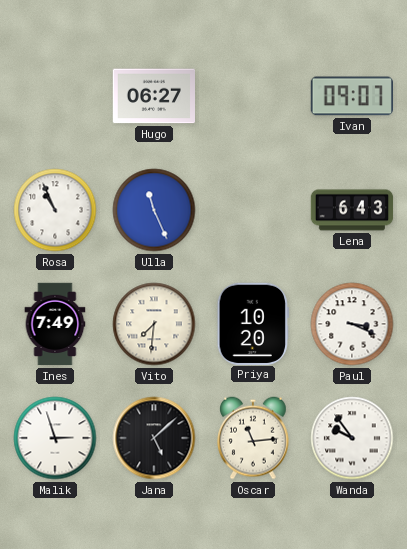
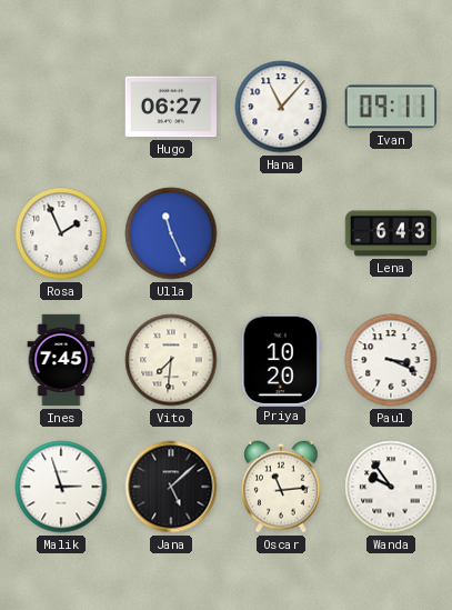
Hana: none -> 11:07 (281, 107)
Ivan: 09:07 -> 09:11 (391, 107)
Rosa: 10:56 -> 1:56 (61, 233)
Ines: 7:49 -> 7:45 (61, 360)
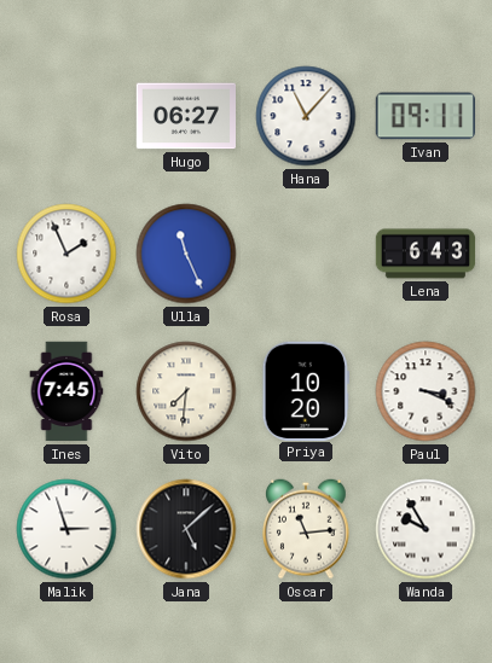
Wanda: 9:54 -> 9:55 (426, 529)
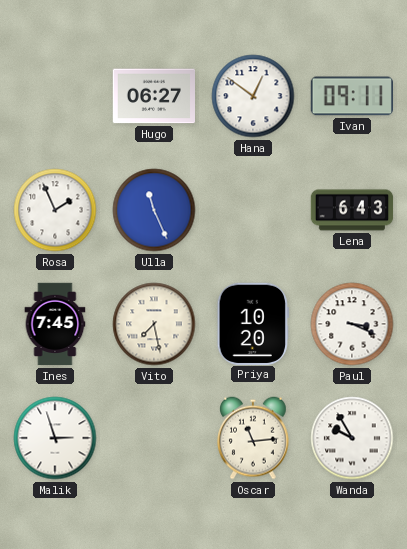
Hana: 11:07 -> 12:51 (253, 96)
Vito: 7:31 -> 7:28 (154, 324)
Jana: 5:08 -> none (186, 529)
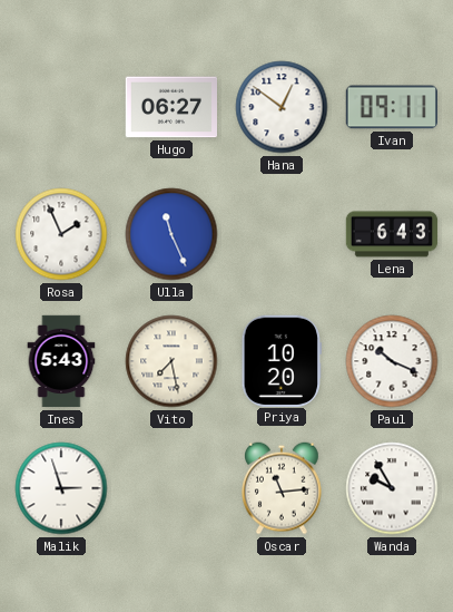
Ines: 7:45 -> 5:43 (61, 361)
Paul: 3:19 -> 10:19 (392, 361)
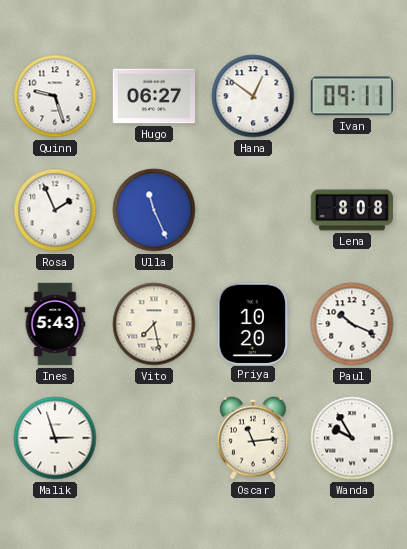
Quinn: none -> 9:27 (55, 96)
Lena: 6:43 -> 8:08 (352, 210)
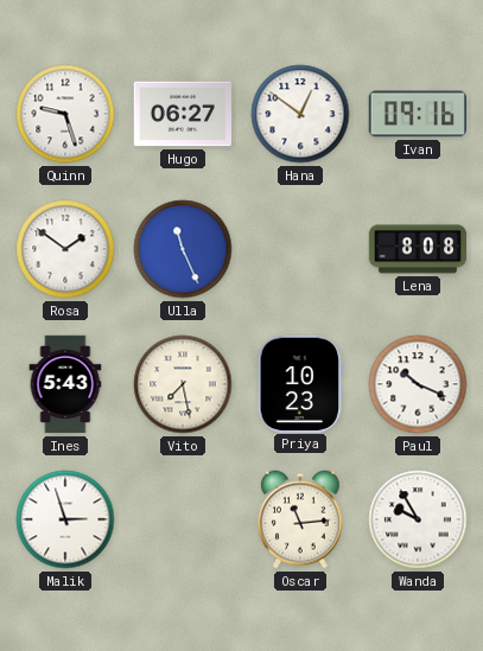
Ivan: 09:11 -> 09:16 (418, 114)
Rosa: 1:56 -> 1:51 (65, 249)
Priya: 10:20 -> 10:23 (300, 383)
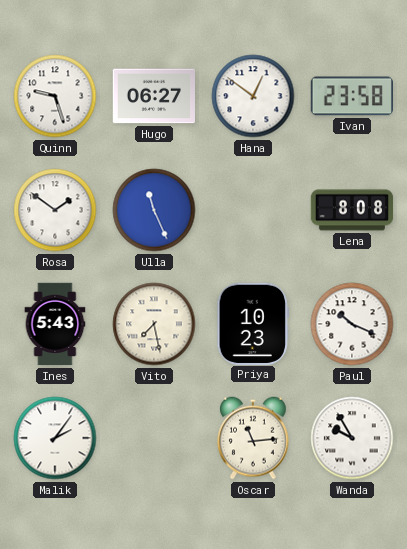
Ivan: 09:16 -> 23:58 (352, 96)
Malik: 2:57 -> 2:06 (55, 438)
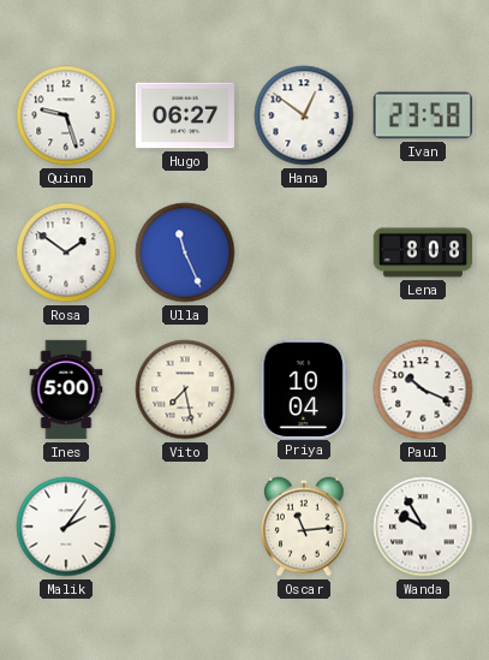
Ines: 5:43 -> 5:00 (66, 390)
Priya: 10:23 -> 10:04 (304, 388)
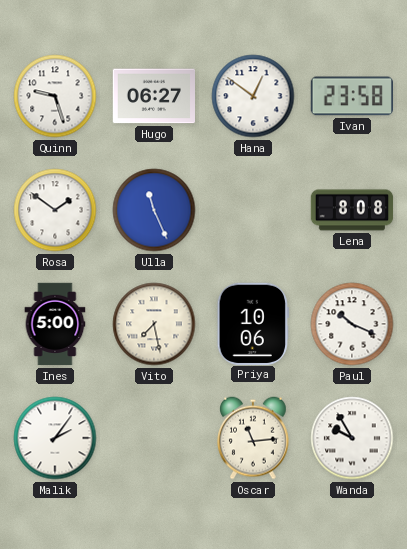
Priya: 10:04 -> 10:06 (253, 323)
